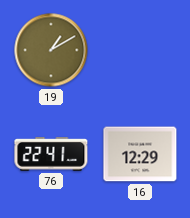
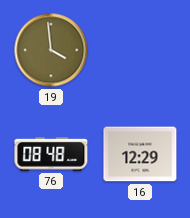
19: 1:10 -> 3:59 (51, 50)
76: 22:41 -> 08:48 (51, 154)
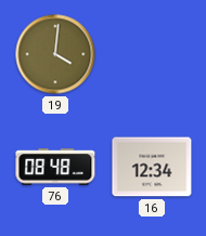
19: 3:59 -> 4:01 (55, 54)
16: 12:29 -> 12:34 (152, 167)
